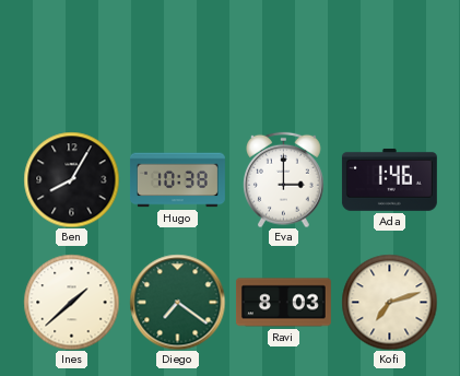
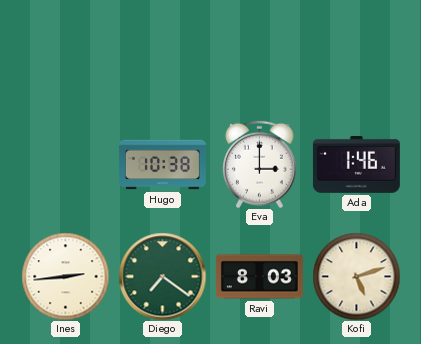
Ben: 8:05 -> none (71, 179)
Ines: 1:38 -> 2:44 (65, 276)
Kofi: 7:12 -> 5:12 (356, 276)
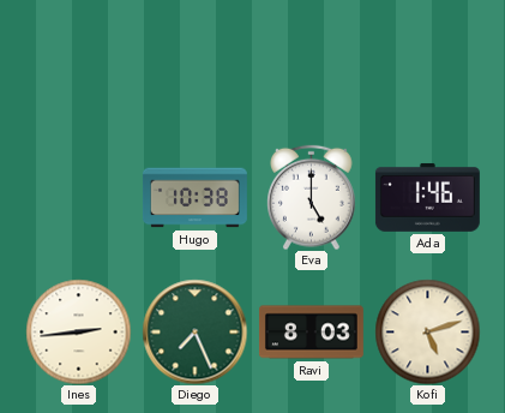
Eva: 3:00 -> 5:00 (312, 197)
Diego: 7:21 -> 7:26 (194, 331)
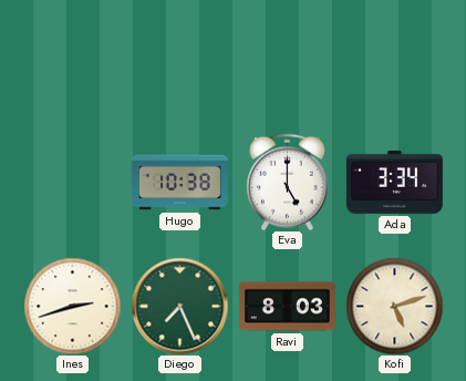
Ada: 1:46 -> 3:34 (394, 182)
Ines: 2:44 -> 2:42 (72, 306)
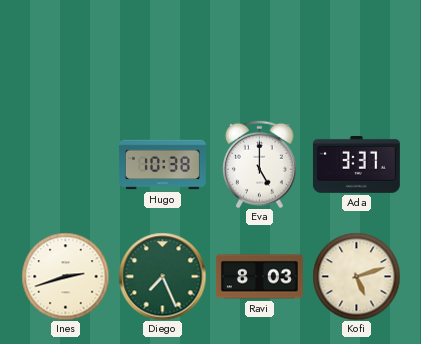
Ada: 3:34 -> 3:37 (356, 164)
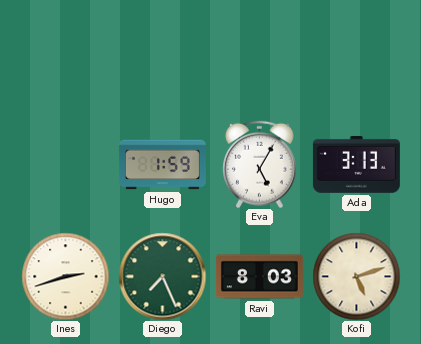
Hugo: 10:38 -> 1:59 (162, 165)
Eva: 5:00 -> 5:05 (260, 164)
Ada: 3:37 -> 3:13 (356, 164)
